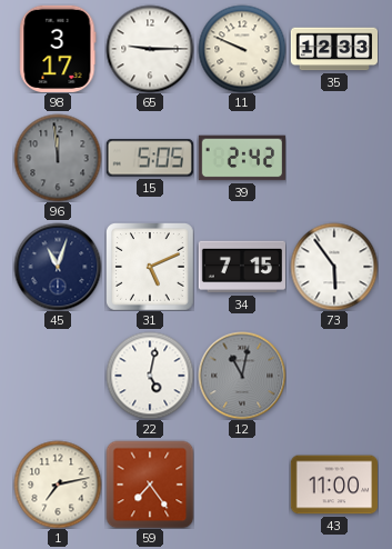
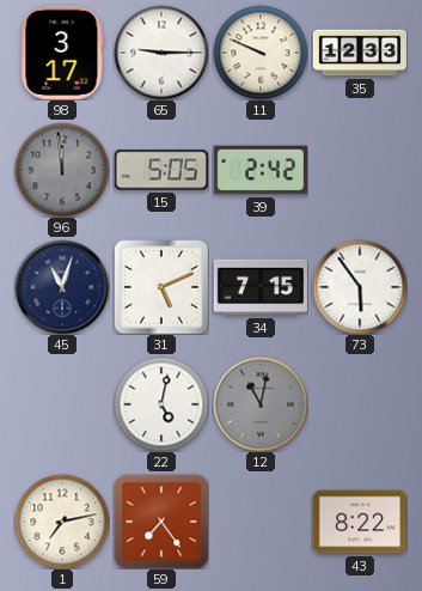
43: 11:00 -> 8:22 (359, 522)
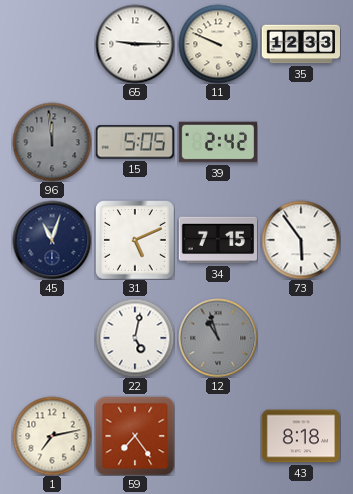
98: 3:17 -> none (62, 51)
12: 11:02 -> 10:57 (218, 338)
43: 8:22 -> 8:18 (300, 436)
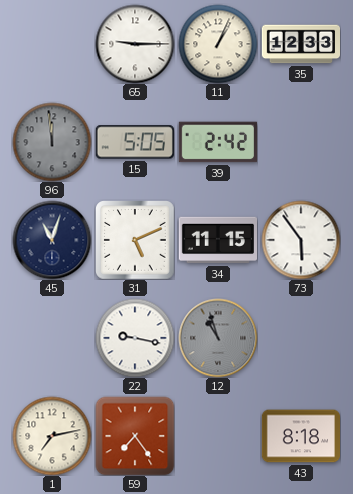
11: 9:49 -> 1:04 (218, 44)
34: 7:15 -> 11:15 (217, 240)
22: 5:02 -> 9:17 (135, 338)
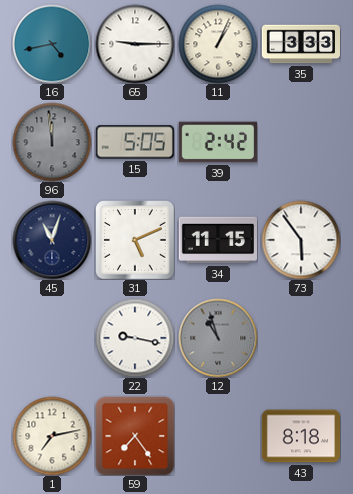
16: none -> 4:43 (52, 44)
35: 12:33 -> 3:33 (300, 44)
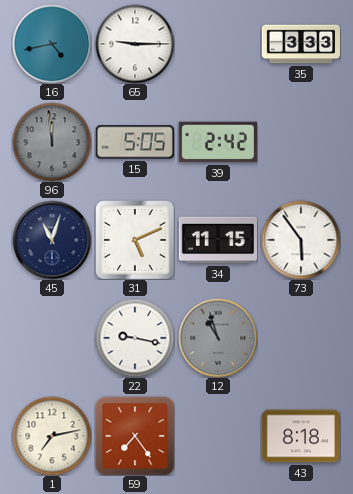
11: 1:04 -> none (218, 44)
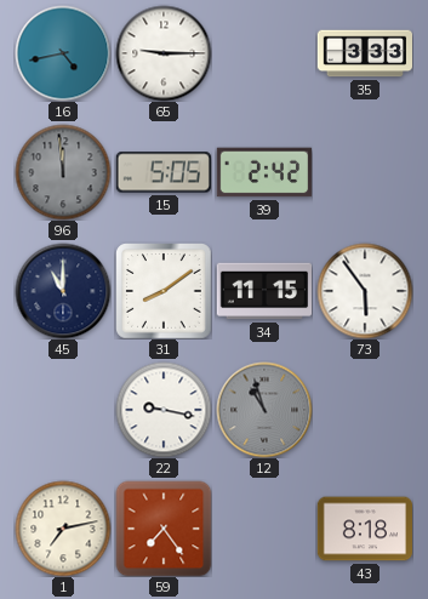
45: 11:03 -> 11:00 (63, 291)
31: 5:11 -> 8:09 (164, 291)
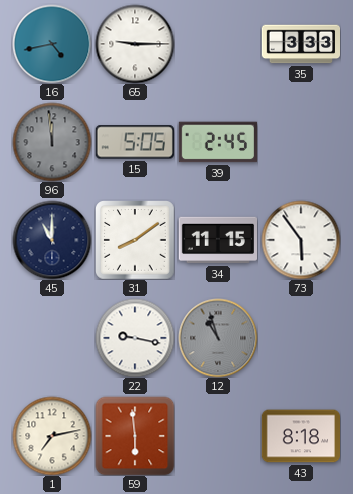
39: 2:42 -> 2:45 (217, 142)
59: 7:24 -> 5:59 (135, 436)
